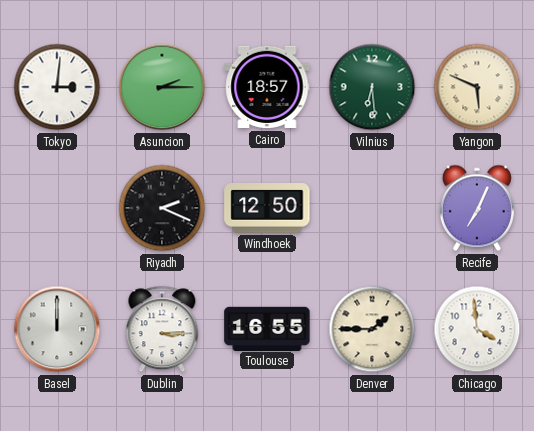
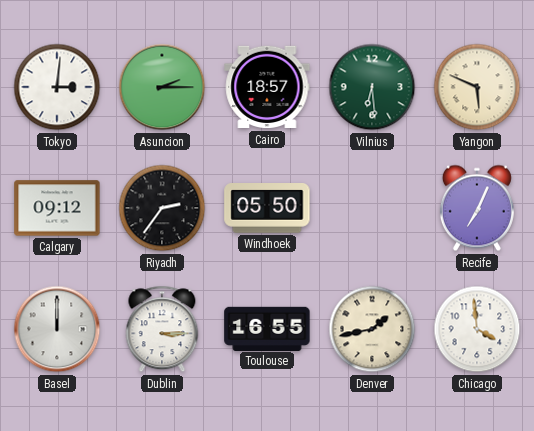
Calgary: none -> 09:12 (57, 208)
Riyadh: 2:19 -> 2:36 (162, 208)
Windhoek: 12:50 -> 05:50 (267, 209)
Denver: 1:45 -> 1:43 (372, 329)
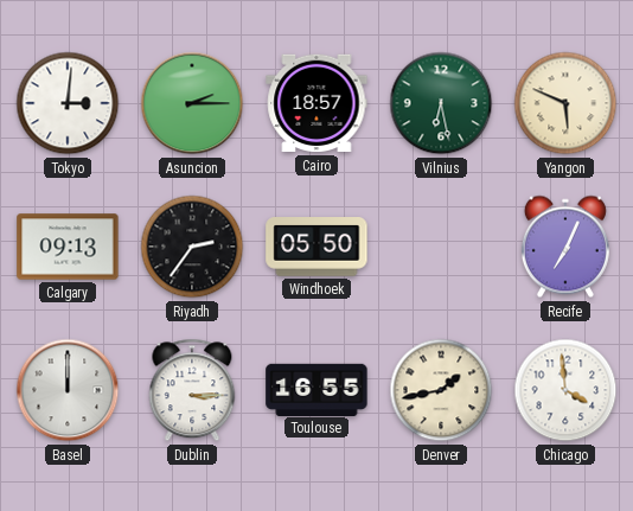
Vilnius: 6:29 -> 6:28 (441, 103)
Calgary: 09:12 -> 09:13 (68, 247)
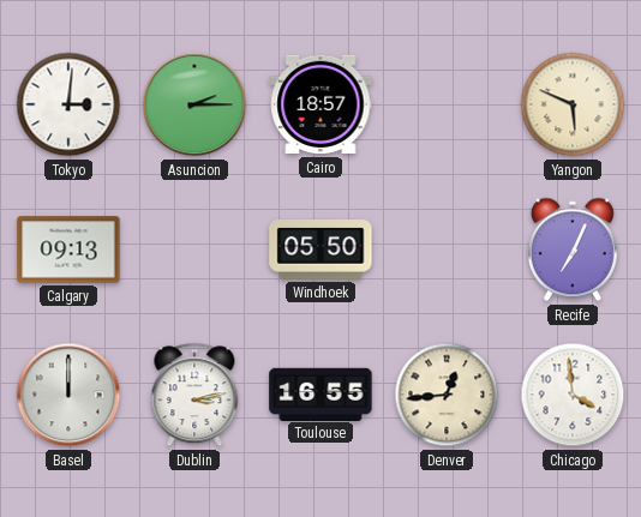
Vilnius: 6:28 -> none (441, 103)
Riyadh: 2:36 -> none (192, 247)
Dublin: 3:15 -> 3:13 (194, 395)
Denver: 1:43 -> 12:44 (447, 395)
